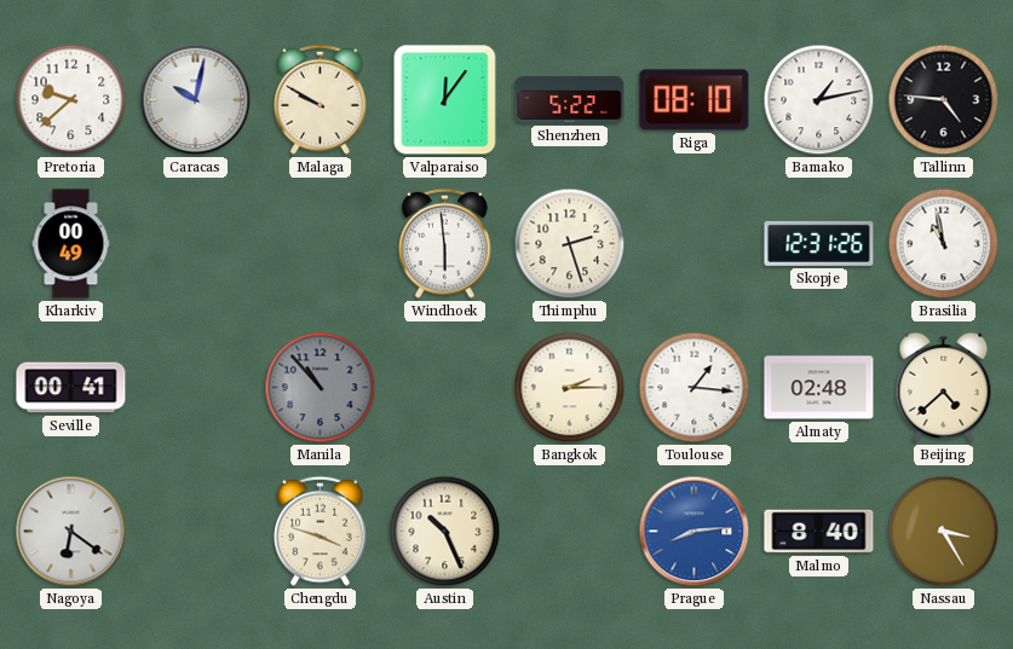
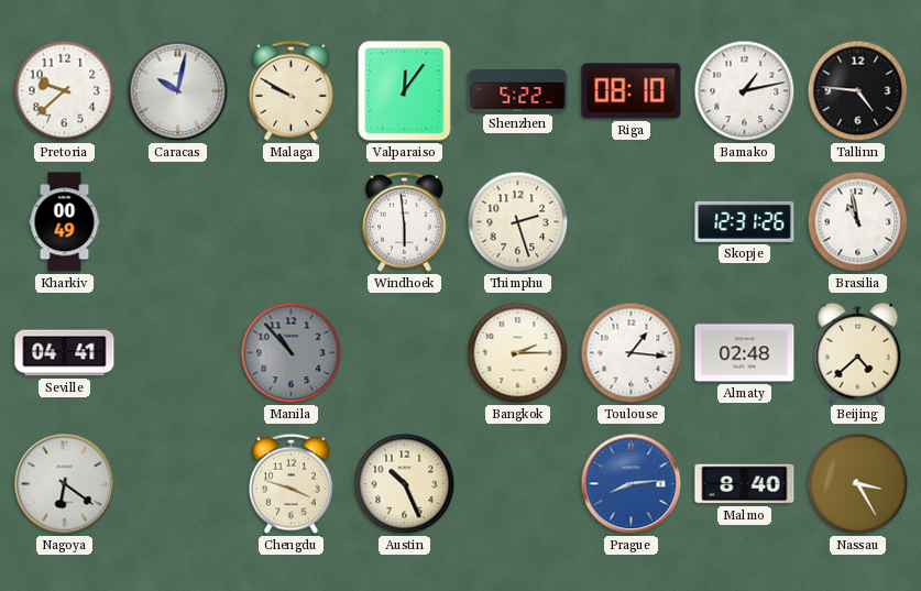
Seville: 00:41 -> 04:41 (65, 353)
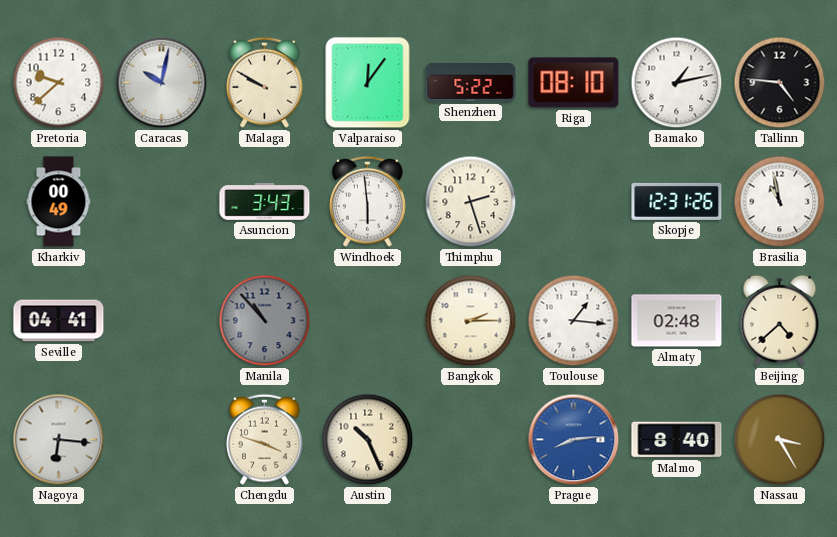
Asuncion: none -> 3:43 (265, 202)
Nagoya: 6:21 -> 6:16 (59, 440)
